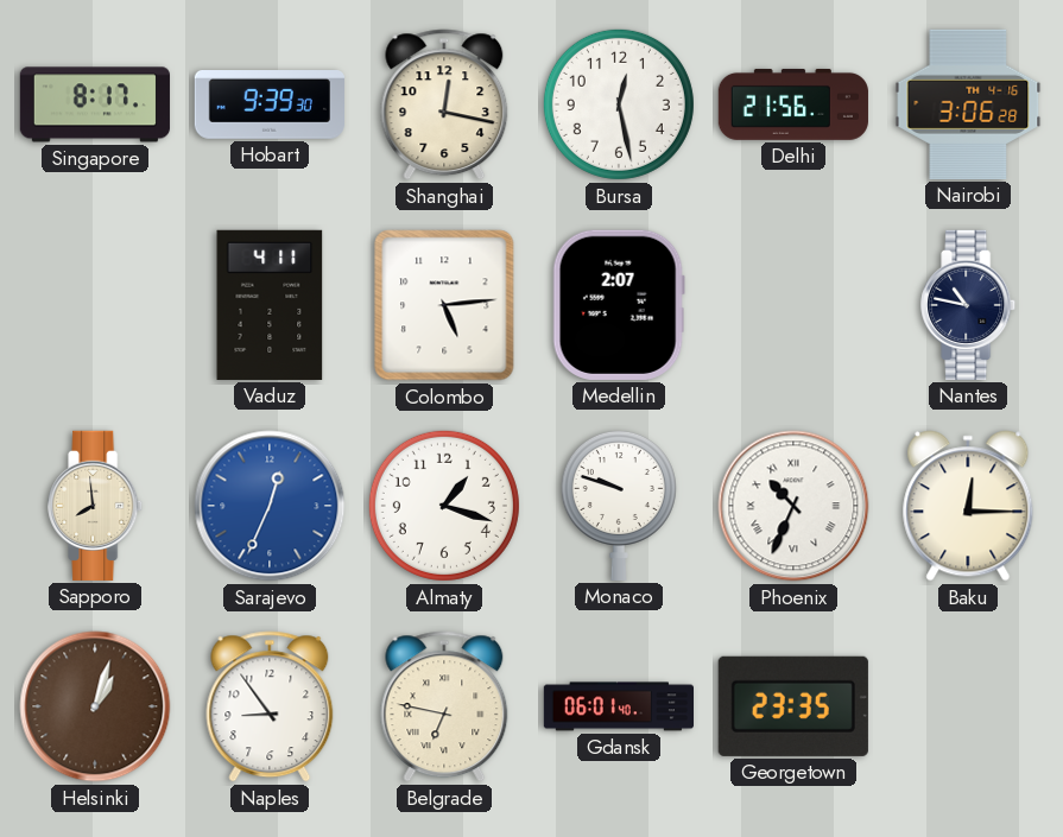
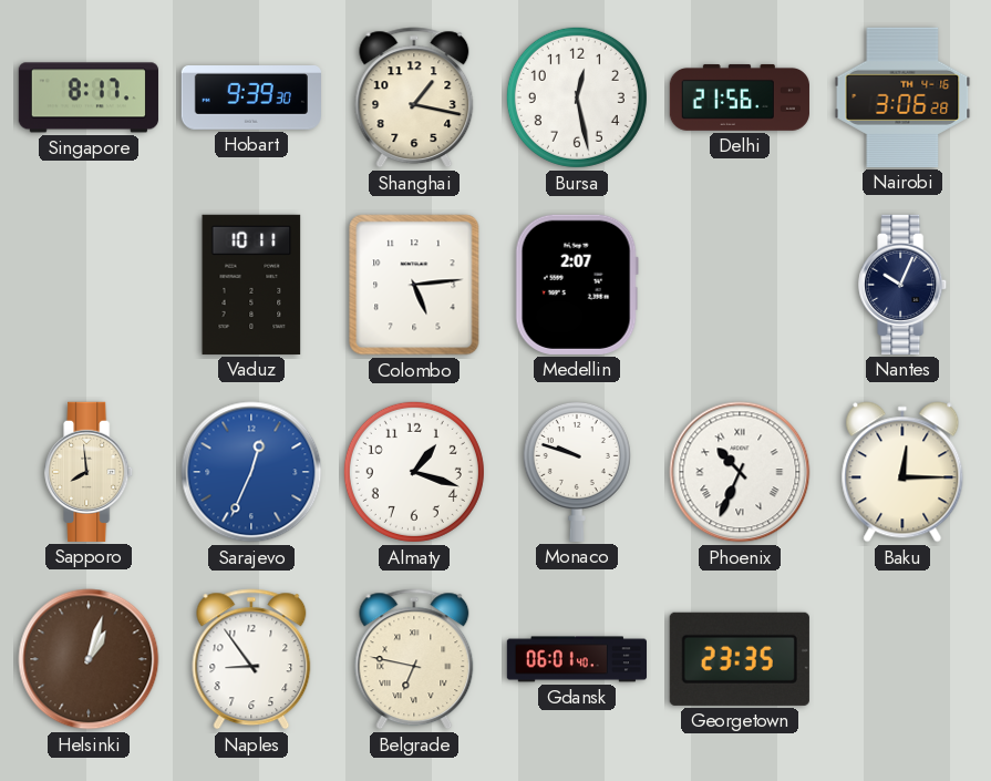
Shanghai: 12:17 -> 1:17 (414, 97)
Vaduz: 4:11 -> 10:11 (251, 285)
Nantes: 10:47 -> 10:04 (904, 285)
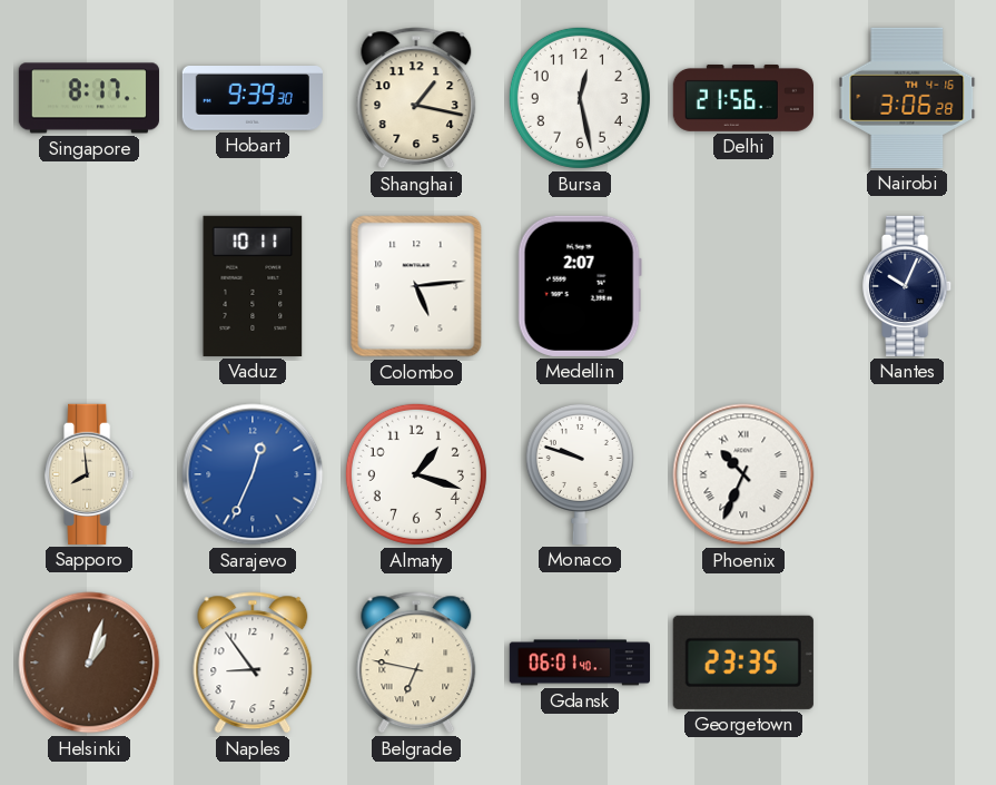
Baku: 12:15 -> none (902, 472)
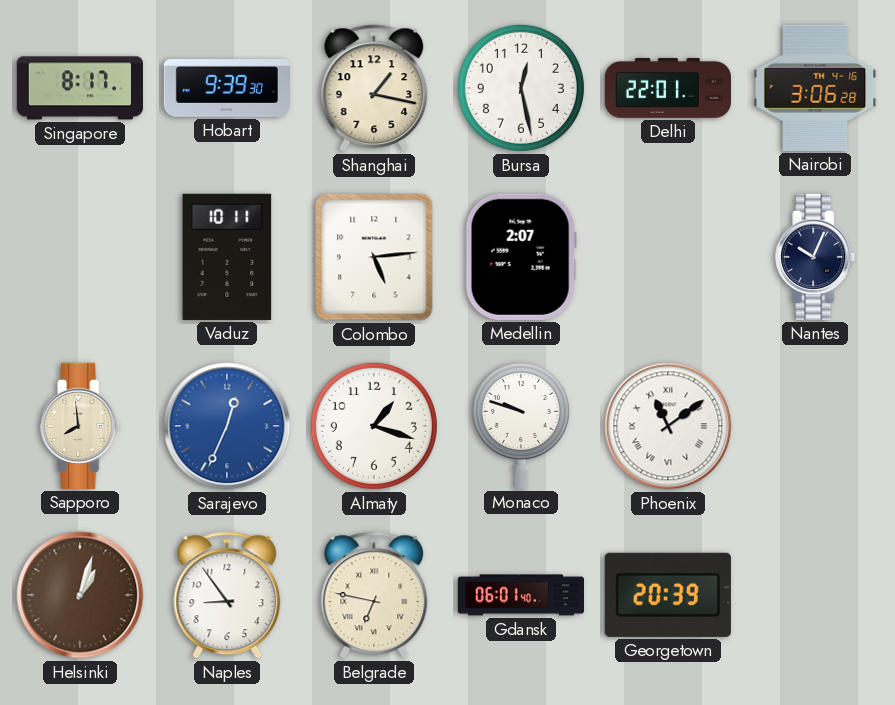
Delhi: 21:56 -> 22:01 (668, 88)
Phoenix: 10:34 -> 11:09 (668, 426)
Georgetown: 23:35 -> 20:39 (668, 595)
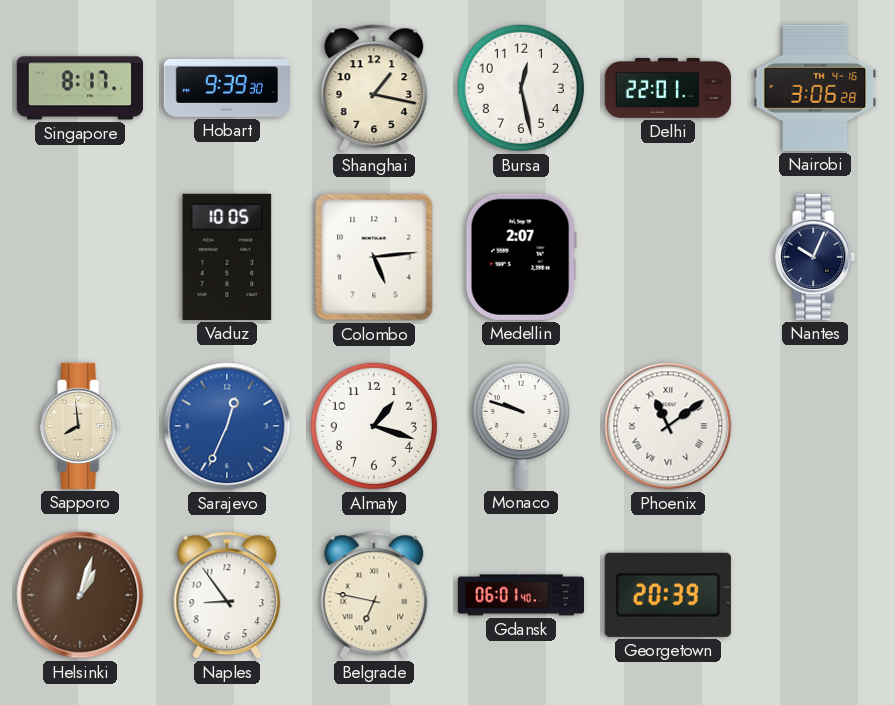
Vaduz: 10:11 -> 10:05 (227, 257)
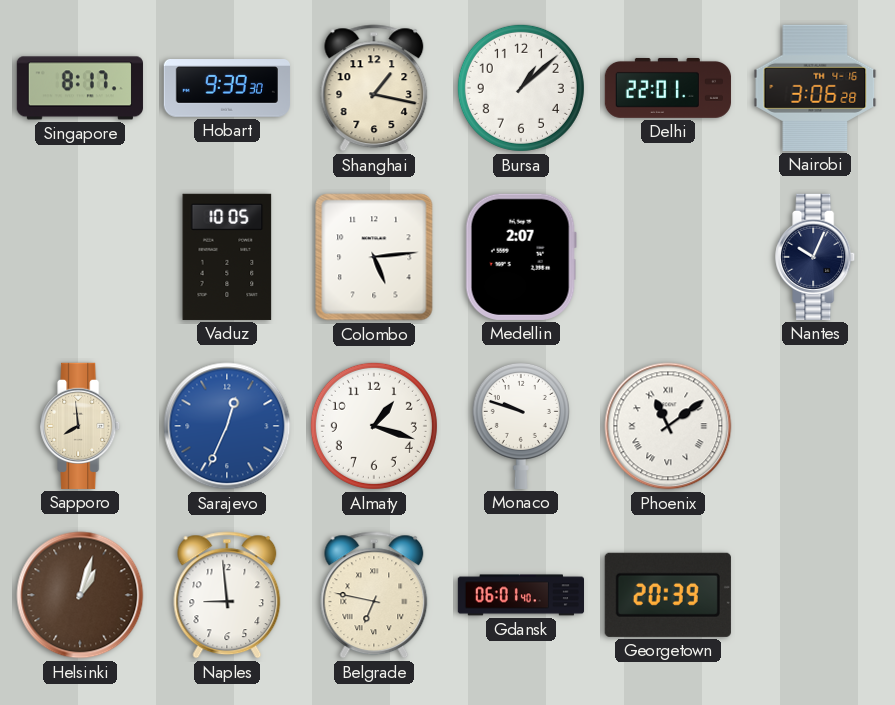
Bursa: 12:28 -> 1:08 (521, 88)
Naples: 8:54 -> 8:59 (227, 595)
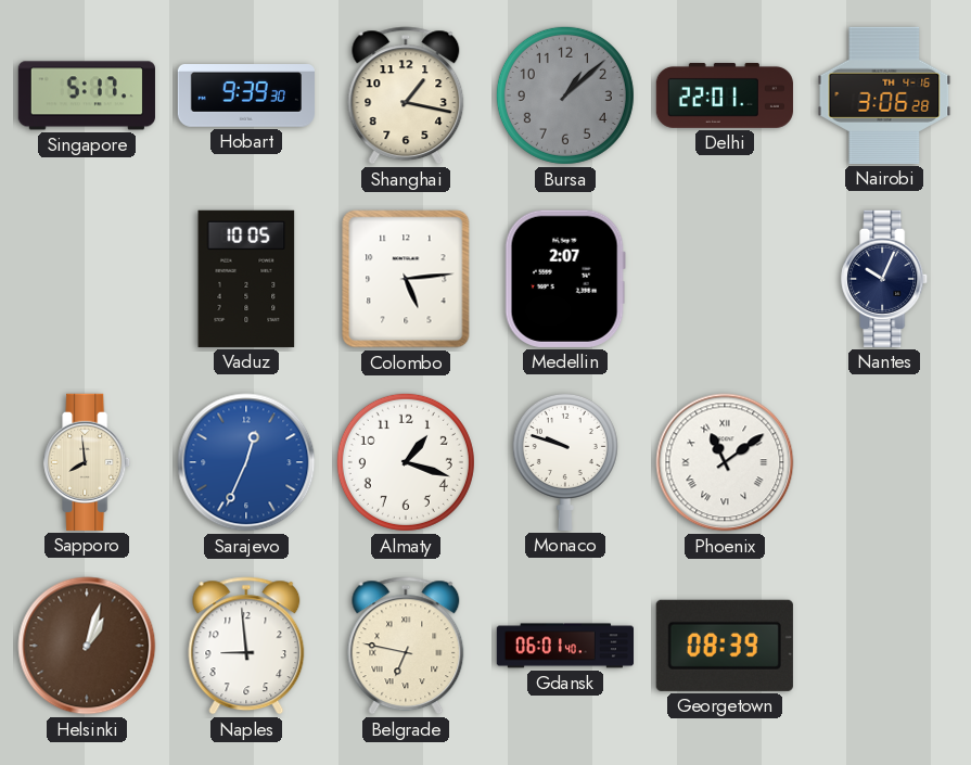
Singapore: 8:17 -> 5:17 (87, 95)
Bursa dial: white -> grey (565, 95)
Georgetown: 20:39 -> 08:39 (725, 646)
